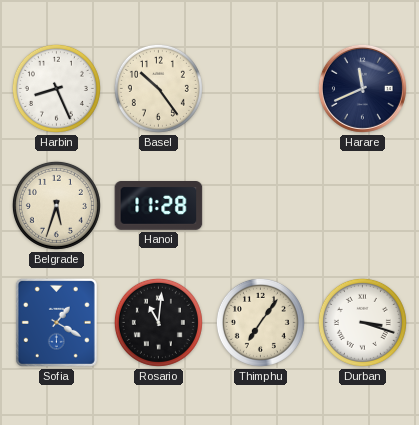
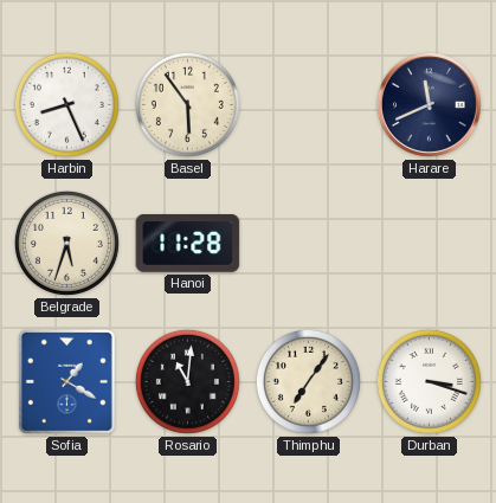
Basel: 10:24 -> 5:54 (187, 104)
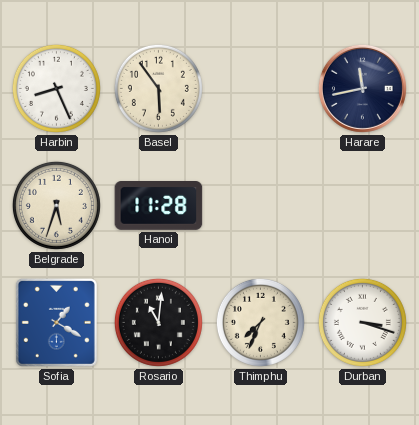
Harare: 11:41 -> 11:43 (362, 88)
Thimphu: 7:06 -> 7:34 (260, 322)
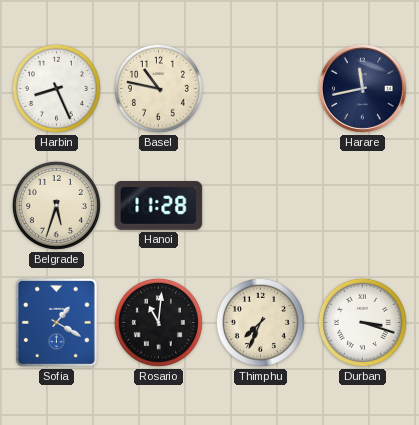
Basel: 5:54 -> 10:47 (158, 88)
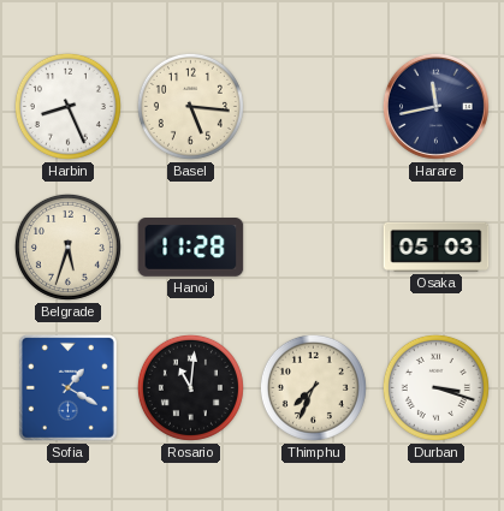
Basel: 10:47 -> 5:16 (190, 106)
Osaka: none -> 05:03 (437, 246)
